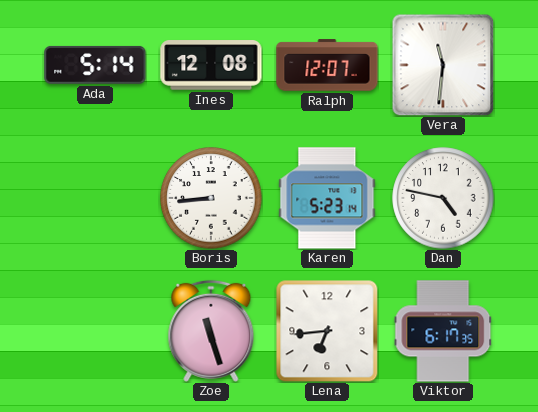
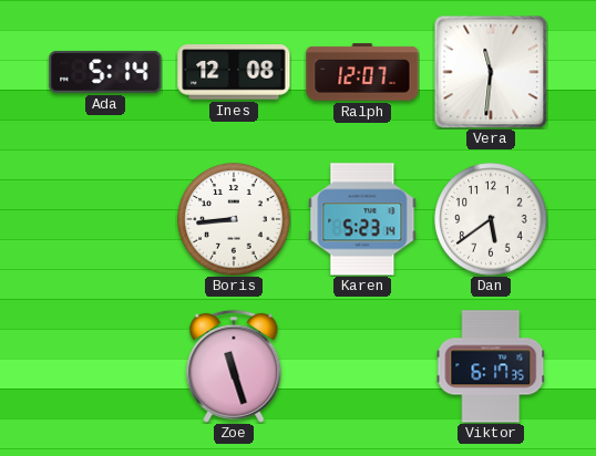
Dan: 4:47 -> 5:39 (491, 219)
Lena: 6:44 -> none (327, 331)
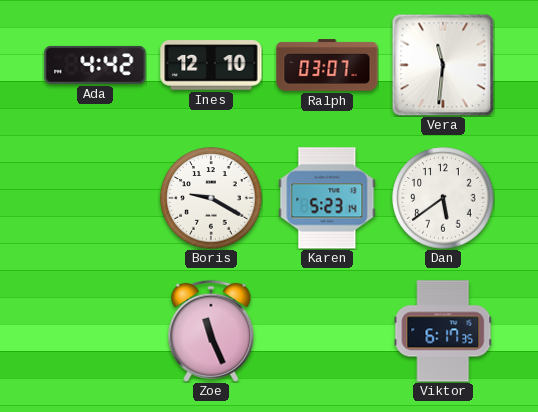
Ada: 5:14 -> 4:42 (95, 65)
Ines: 12:08 -> 12:10 (211, 65)
Ralph: 12:07 -> 03:07 (327, 65)
Boris: 8:44 -> 9:20 (211, 198)
Zoe: 11:27 -> 11:26 (211, 331)
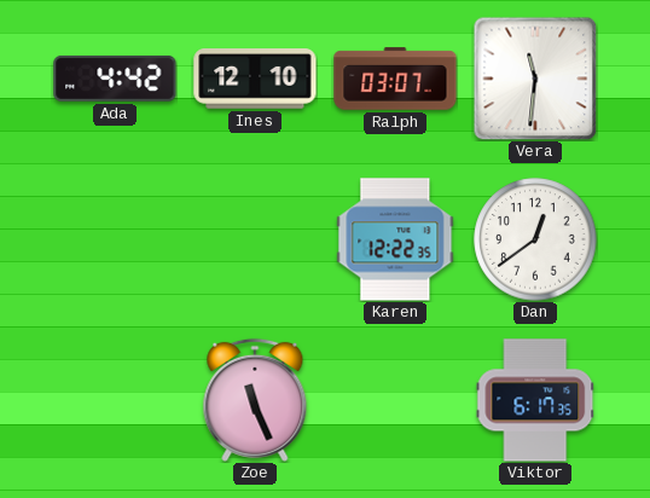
Boris: 9:20 -> none (211, 198)
Karen: 5:23 -> 12:22 (395, 239)
Dan: 5:39 -> 12:39 (535, 239)
